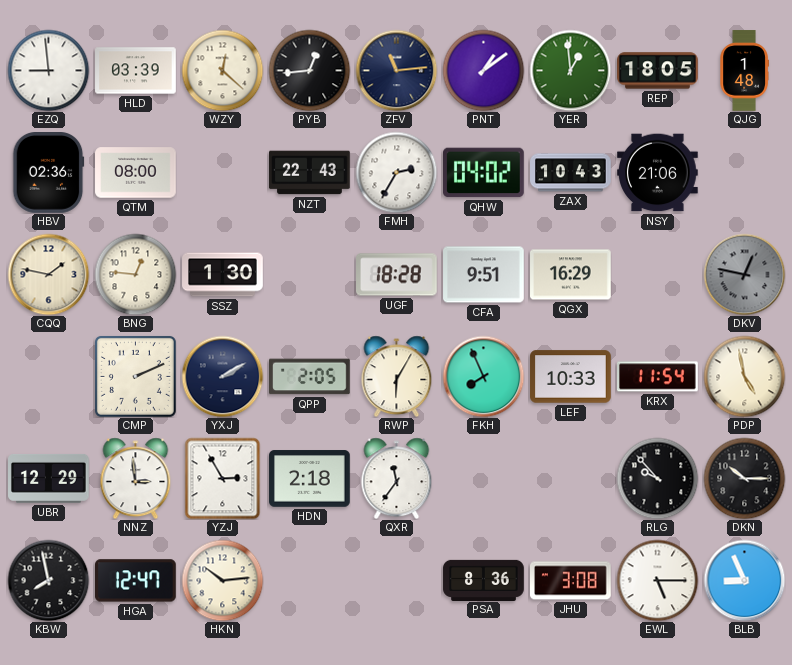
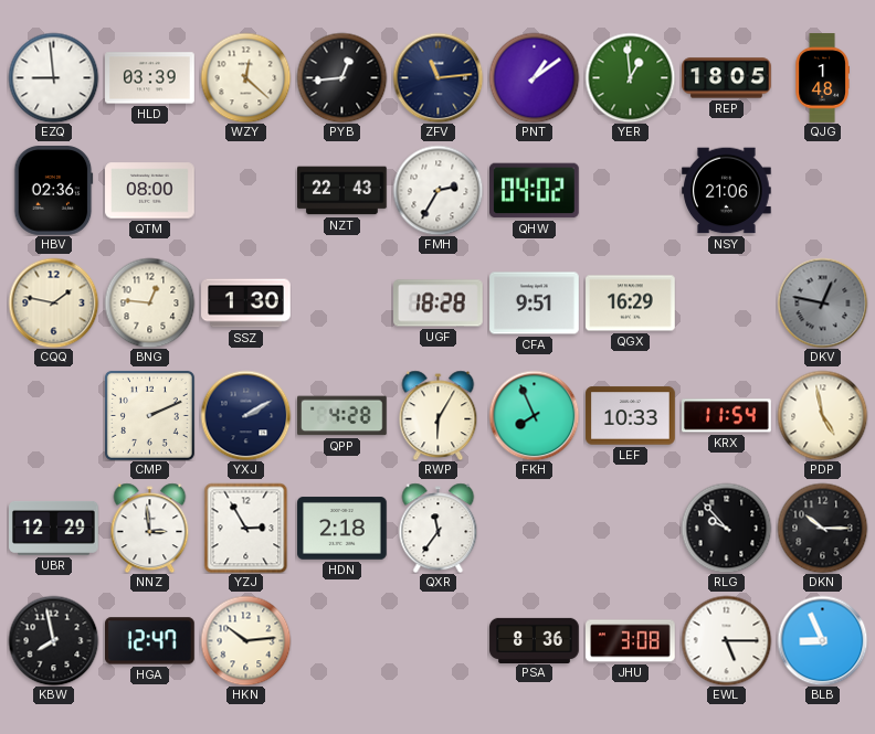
ZAX: 10:43 -> none (571, 173)
QPP: 2:05 -> 4:28 (342, 416)
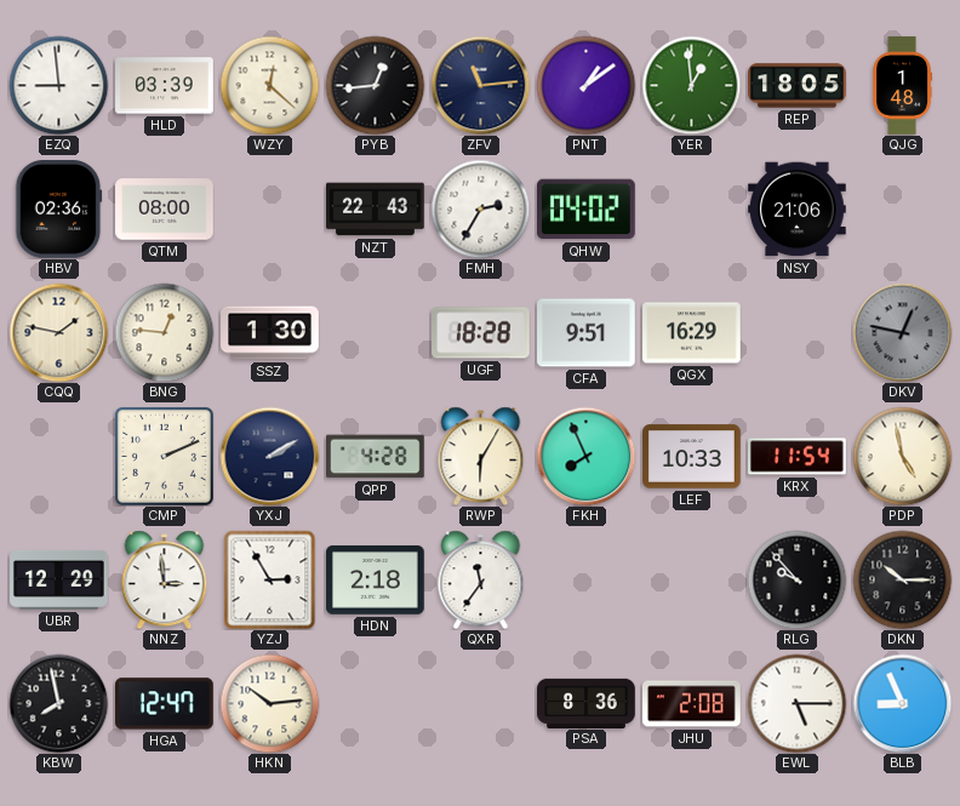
JHU: 3:08 -> 2:08 (692, 704)
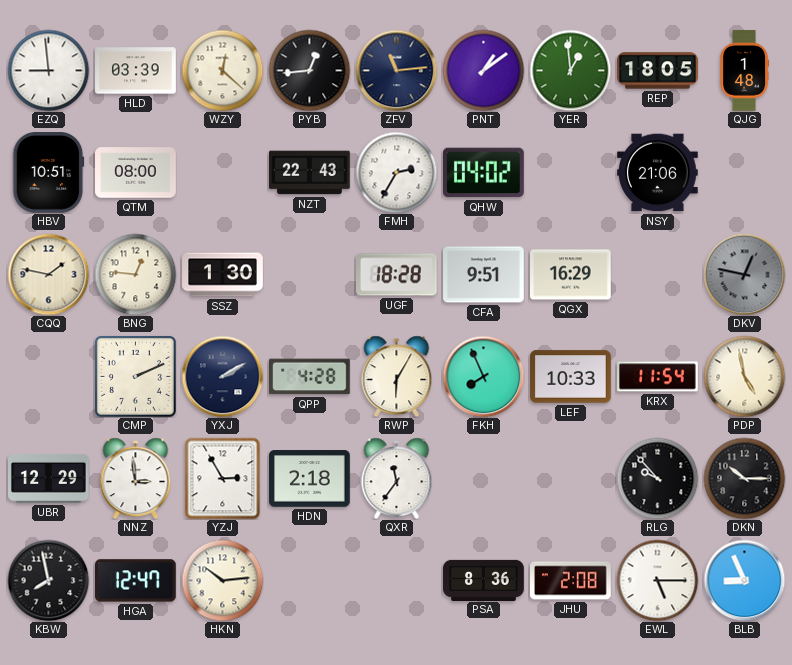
HBV: 02:36 -> 10:51 (49, 173)
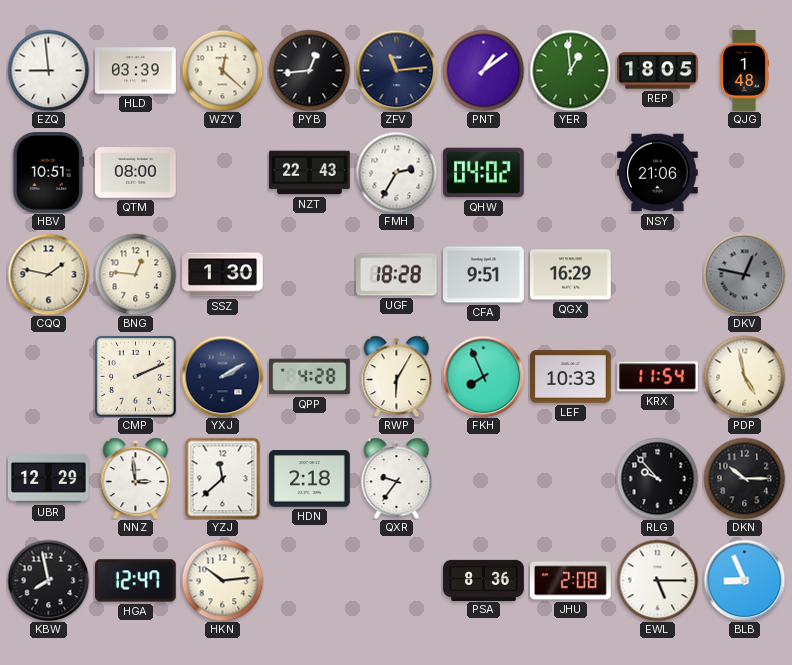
YZJ: 2:55 -> 11:38 (223, 478)
QXR: 11:36 -> 9:36 (397, 478)
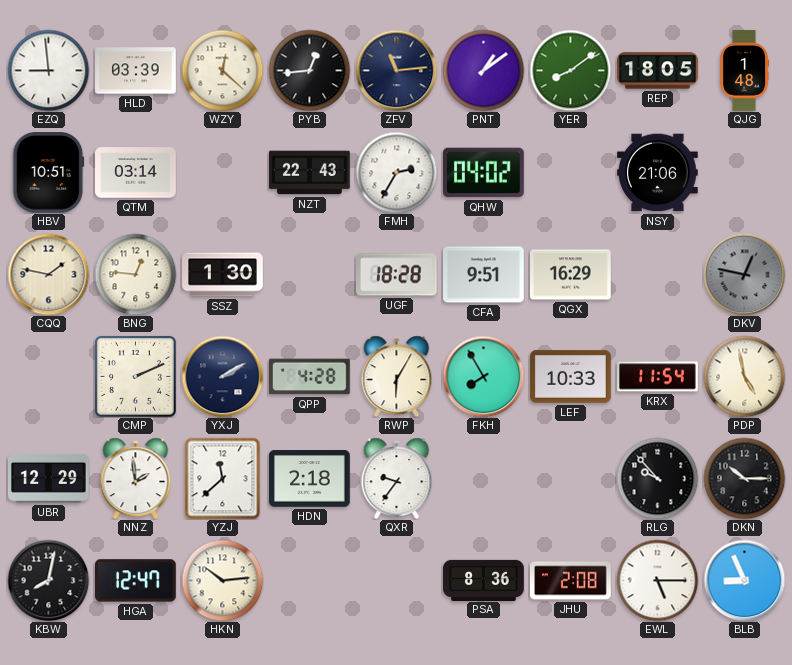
YER: 12:59 -> 8:09 (570, 70)
QTM: 08:00 -> 03:14 (136, 173)
FKH: 7:56 -> 7:55 (483, 376)
NNZ: 2:59 -> 1:59 (136, 478)
KBW: 7:58 -> 8:02 (48, 580)
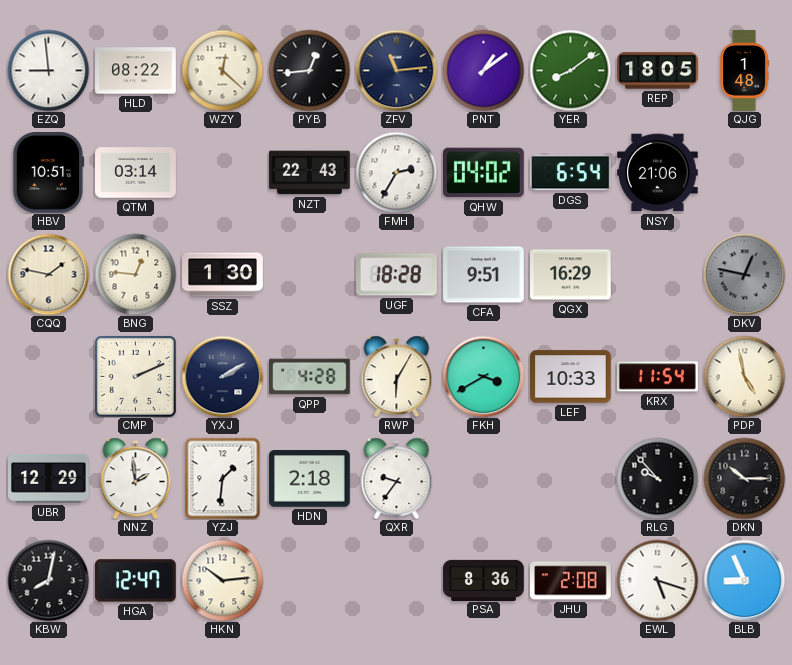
HLD: 03:39 -> 08:22 (136, 71)
DGS: none -> 6:54 (570, 173)
FKH: 7:55 -> 3:40 (483, 376)
YZJ: 11:38 -> 1:31 (223, 478)
EWL: 5:15 -> 5:18 (657, 580)
